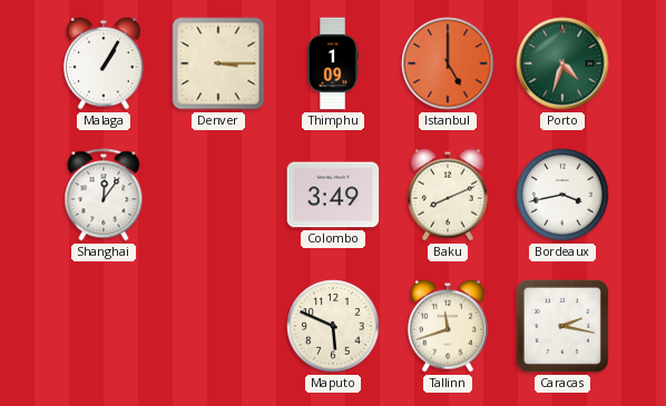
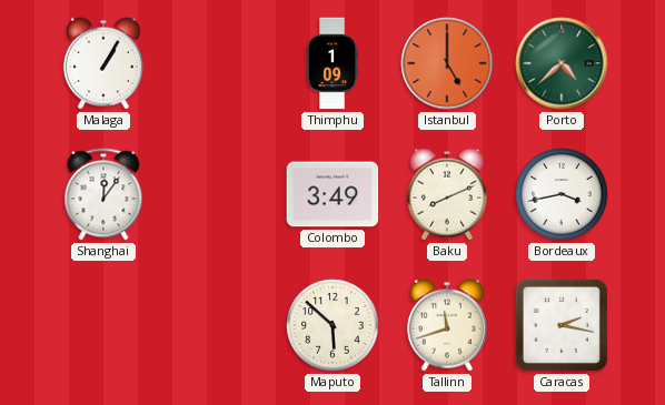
Denver: 3:15 -> none (218, 63)
Porto: 4:33 -> 4:38 (562, 63)
Maputo: 5:49 -> 5:52 (332, 325)
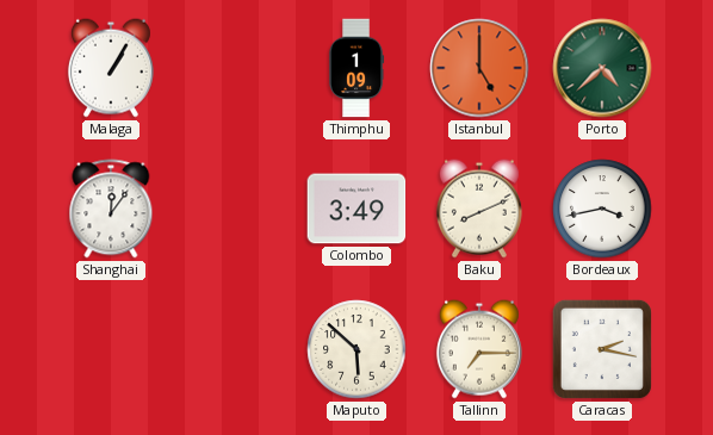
Tallinn: 11:42 -> 7:15 (479, 349)
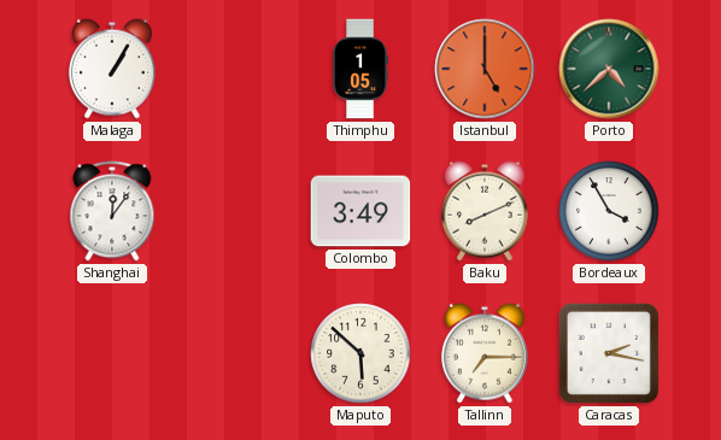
Thimphu: 1:09 -> 1:05 (360, 69)
Bordeaux: 3:43 -> 3:55 (609, 211)
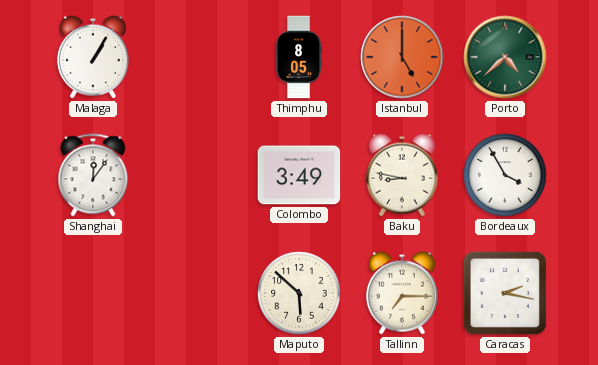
Thimphu: 1:05 -> 8:05 (299, 57)
Baku: 8:11 -> 8:47 (402, 175)
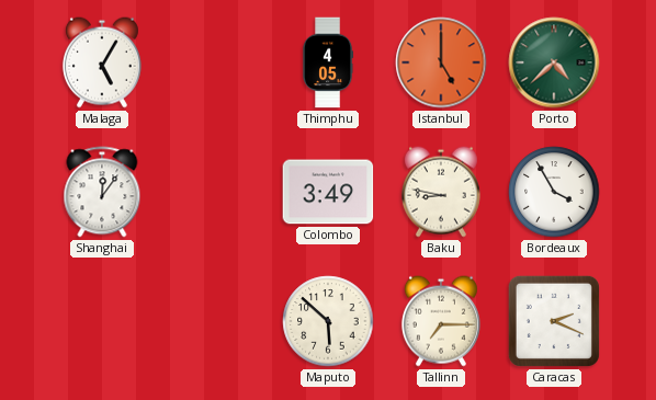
Malaga: 1:05 -> 5:05 (102, 62)
Thimphu: 8:05 -> 4:05 (328, 62)
Caracas: 2:17 -> 2:19 (554, 321)
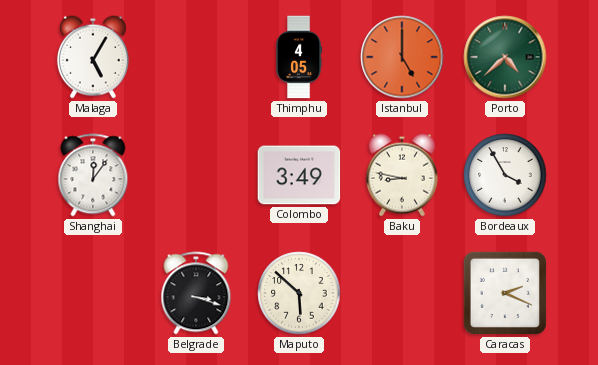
Belgrade: none -> 3:18 (196, 293)
Tallinn: 7:15 -> none (441, 321)
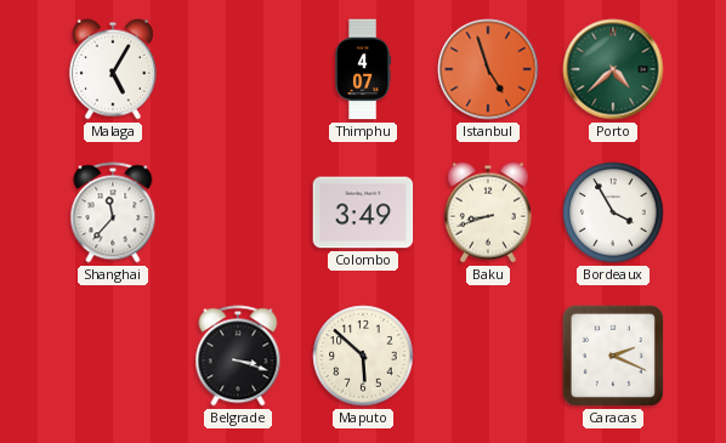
Thimphu: 4:05 -> 4:07 (363, 69)
Istanbul: 5:00 -> 4:57 (488, 69)
Shanghai: 12:06 -> 11:37 (113, 212)
Baku: 8:47 -> 8:42 (488, 212)
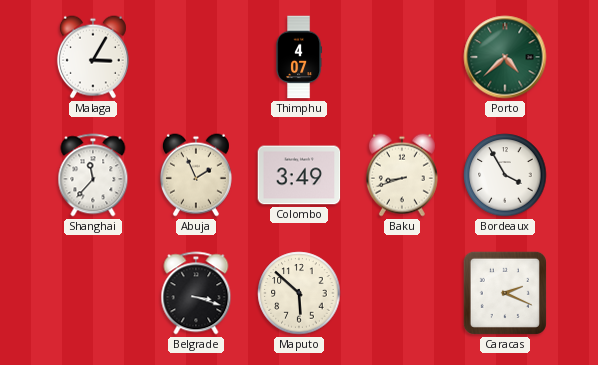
Malaga: 5:05 -> 3:05 (93, 57)
Istanbul: 4:57 -> none (488, 69)
Abuja: none -> 1:56 (196, 175)
